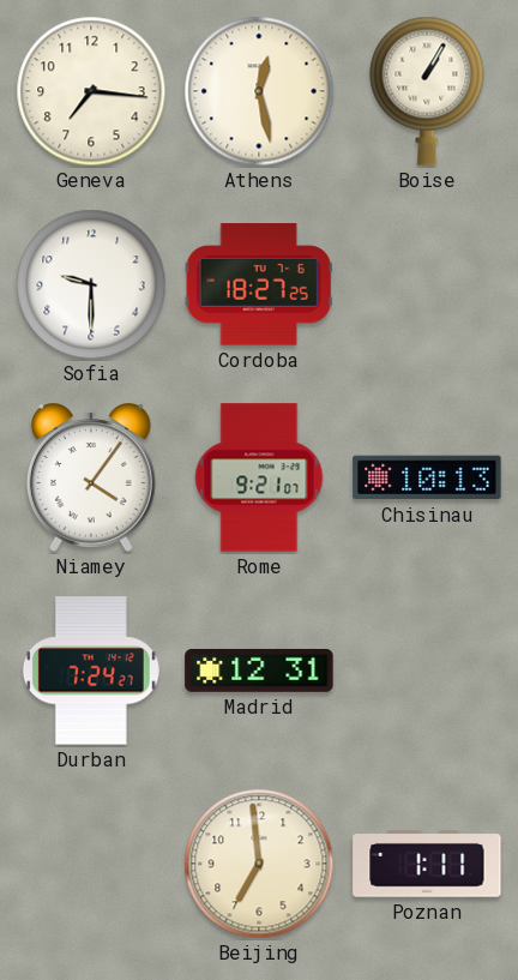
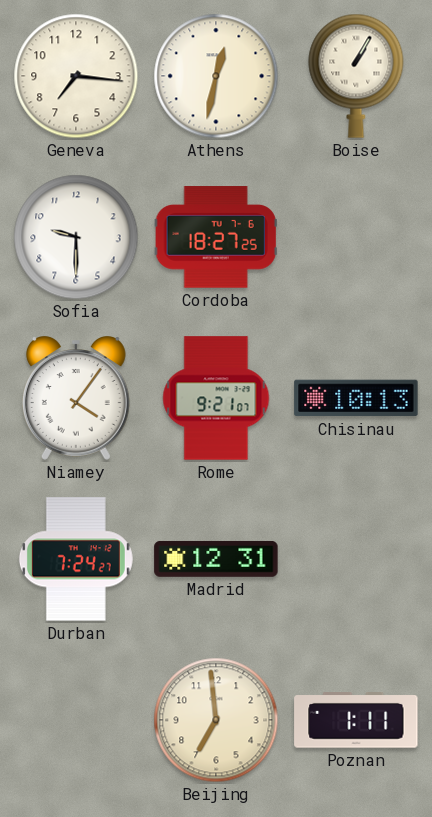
Athens: 12:28 -> 12:32 (216, 76)
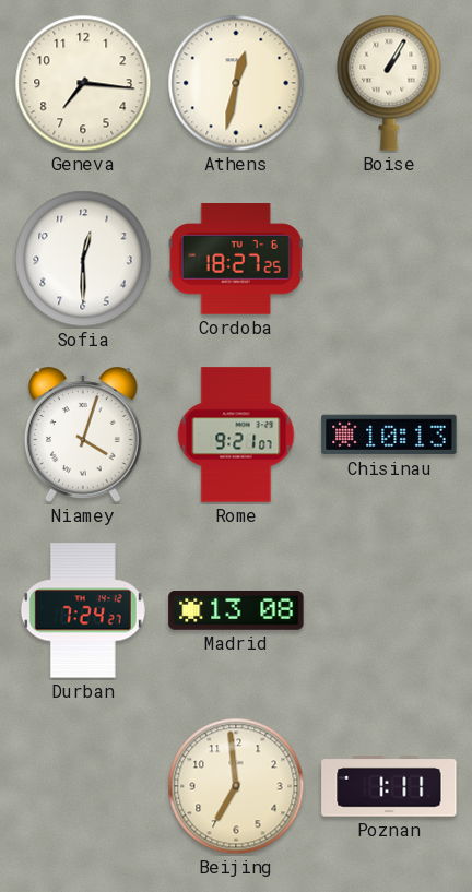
Sofia: 9:30 -> 12:30 (83, 259)
Niamey: 4:06 -> 4:03 (83, 435)
Madrid: 12:31 -> 13:08 (236, 610)
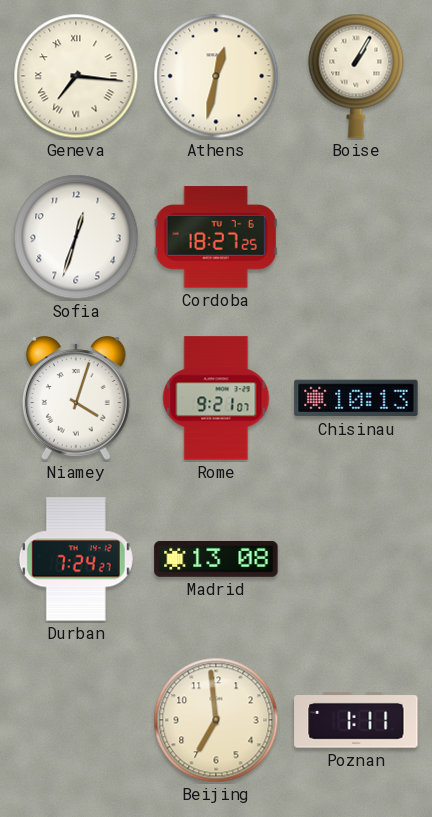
Geneva numerals: Arabic -> Roman (76, 76)
Sofia: 12:30 -> 12:33 (76, 237)
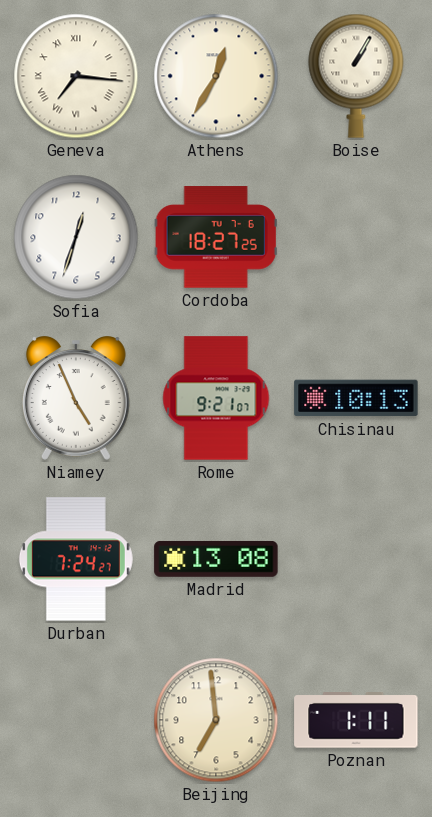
Athens: 12:32 -> 12:35 (216, 76)
Niamey: 4:03 -> 4:56 (76, 398)
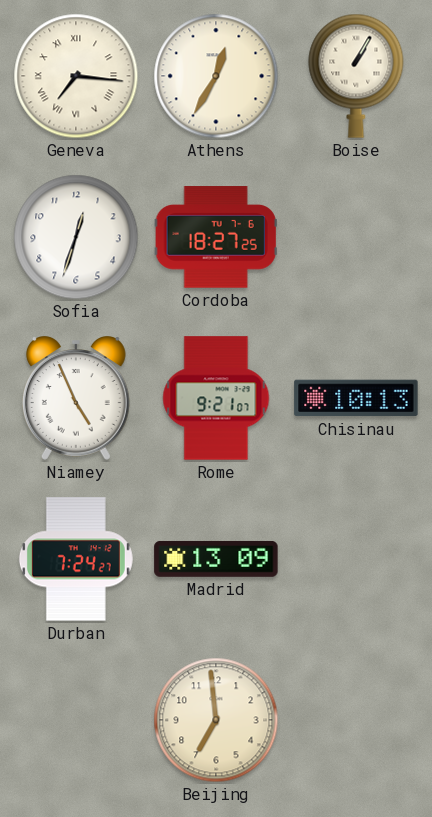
Madrid: 13:08 -> 13:09 (216, 559)
Poznan: 1:11 -> none (356, 721)
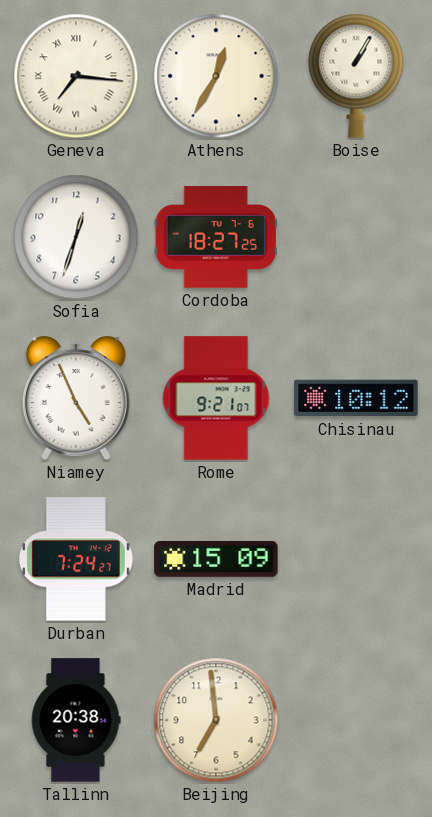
Chisinau: 10:13 -> 10:12 (356, 398)
Madrid: 13:09 -> 15:09 (216, 559)
Tallinn: none -> 20:38 (76, 720)
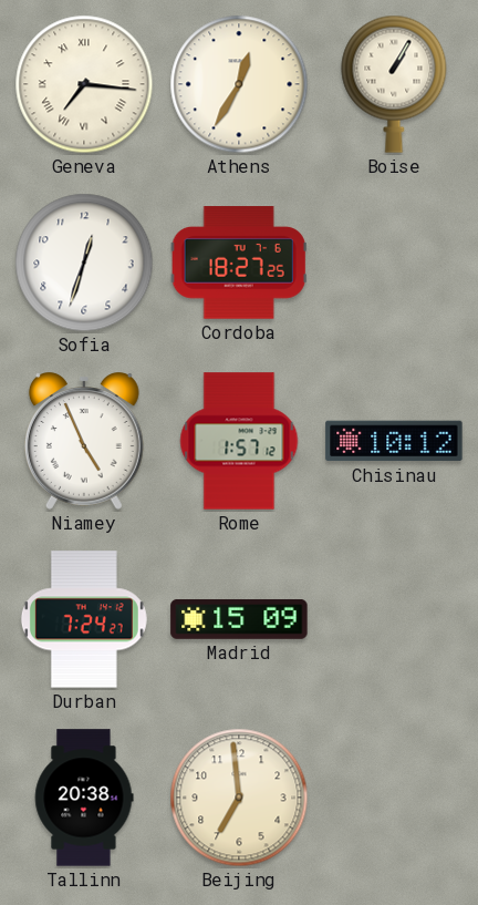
Rome: 9:21 -> 1:57 (239, 441)
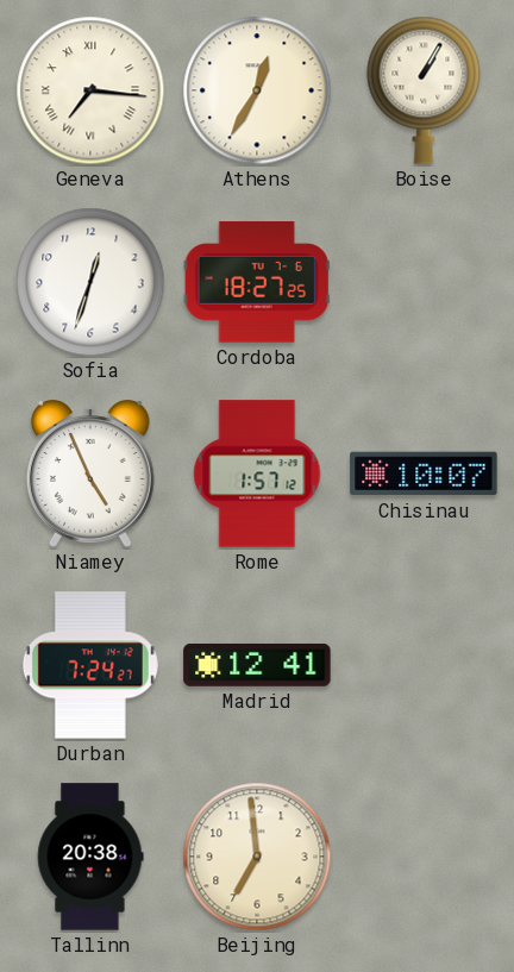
Chisinau: 10:12 -> 10:07 (424, 474)
Madrid: 15:09 -> 12:41 (257, 665)
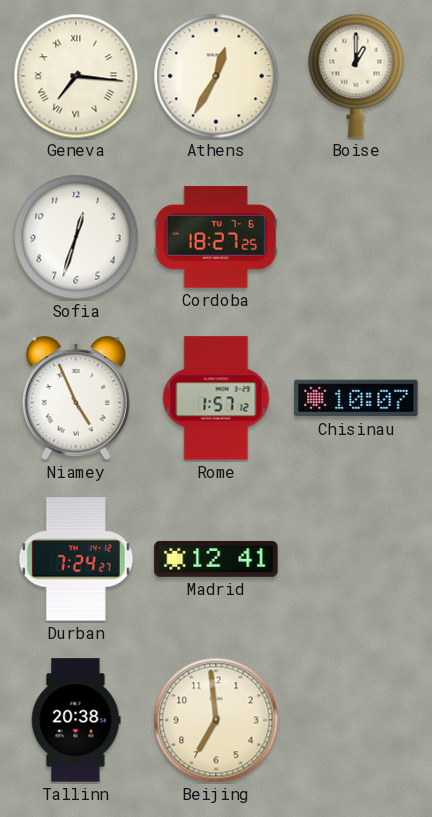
Boise: 1:05 -> 1:00 (356, 76)
